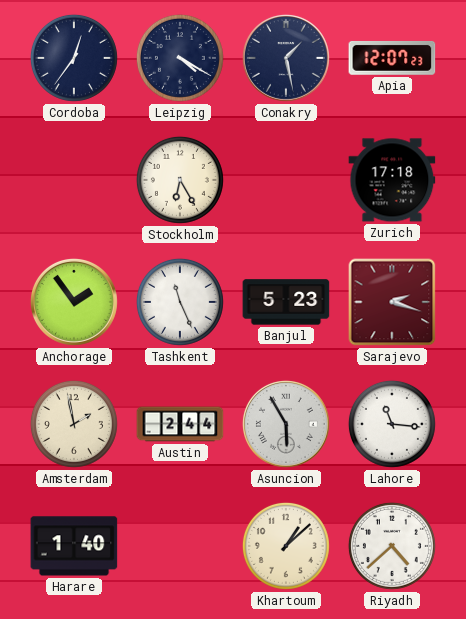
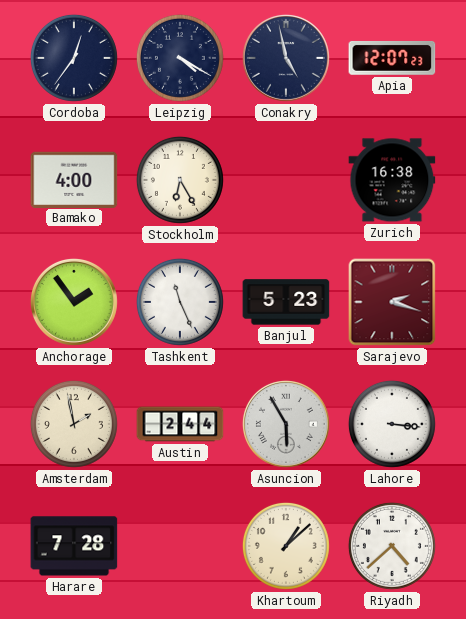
Conakry: 1:28 -> 4:58 (286, 58)
Bamako: none -> 4:00 (74, 179)
Zurich: 17:18 -> 16:38 (392, 180)
Lahore: 11:16 -> 3:16 (392, 424)
Harare: 1:40 -> 7:28 (74, 546)
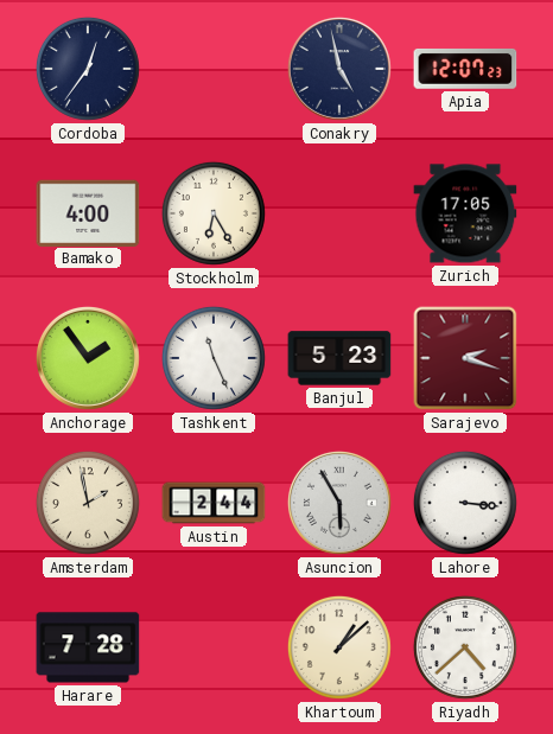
Leipzig: 4:20 -> none (180, 58)
Zurich: 16:38 -> 17:05 (465, 213)
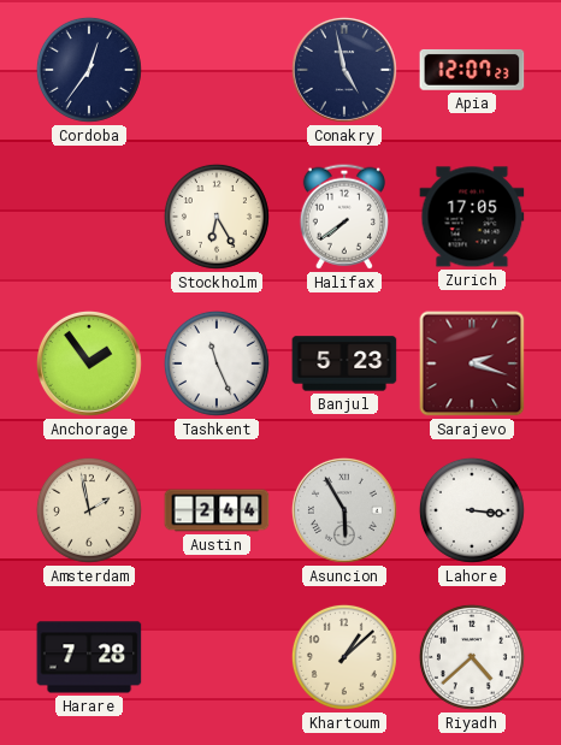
Bamako: 4:00 -> none (88, 212)
Halifax: none -> 7:39 (344, 217)
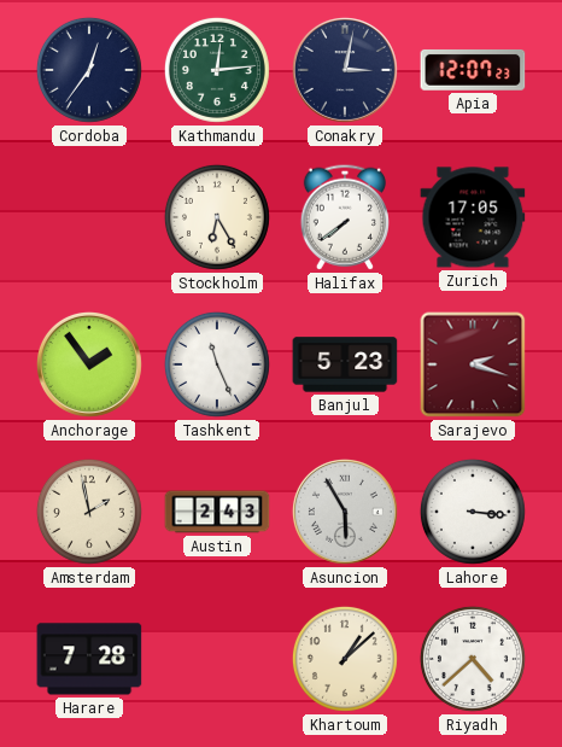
Kathmandu: none -> 12:14 (217, 70)
Conakry: 4:58 -> 3:02 (345, 70)
Austin: 2:44 -> 2:43 (217, 512)
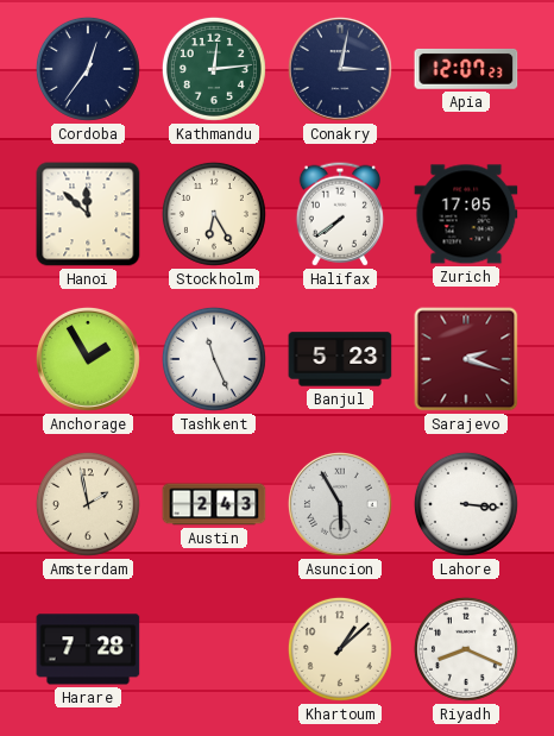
Hanoi: none -> 11:52 (88, 214)
Anchorage: 1:54 -> 1:55 (88, 359)
Riyadh: 4:38 -> 8:19 (466, 649)
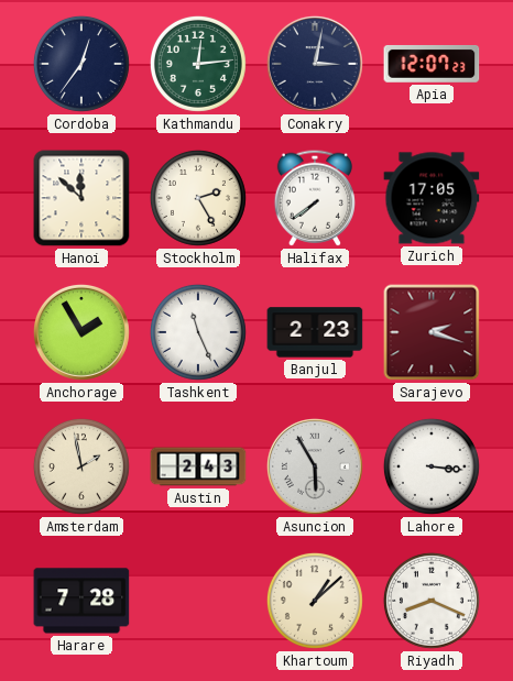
Stockholm: 6:25 -> 2:25 (198, 198)
Banjul: 5:23 -> 2:23 (315, 332)
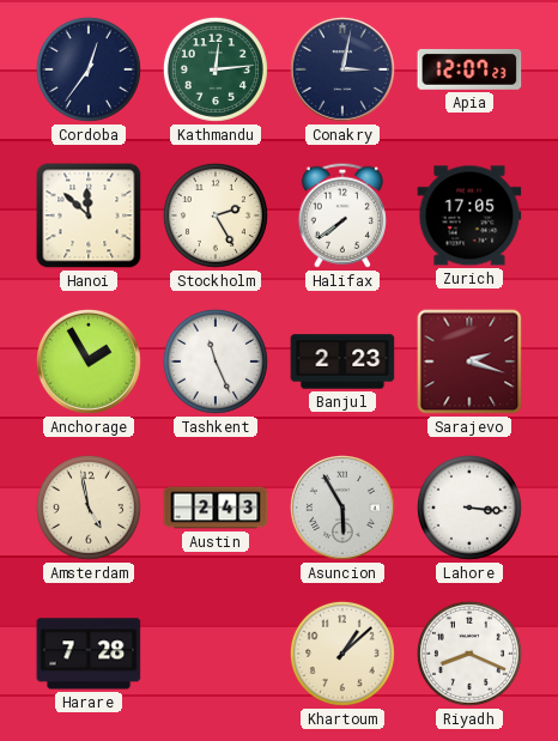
Amsterdam: 1:58 -> 4:58 (89, 508)
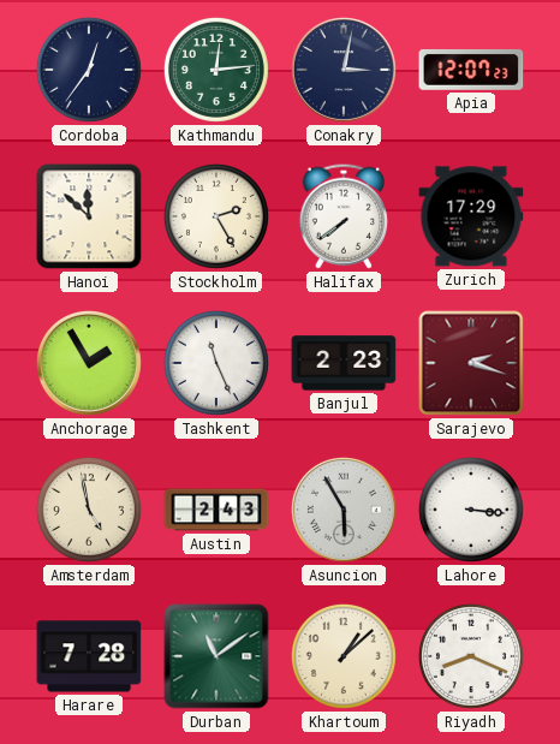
Zurich: 17:05 -> 17:29 (471, 216)
Durban: none -> 11:09 (216, 656)
